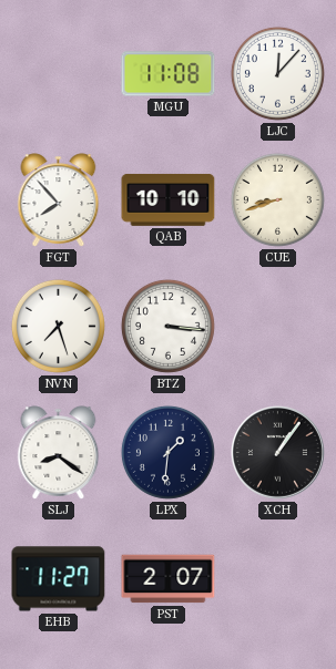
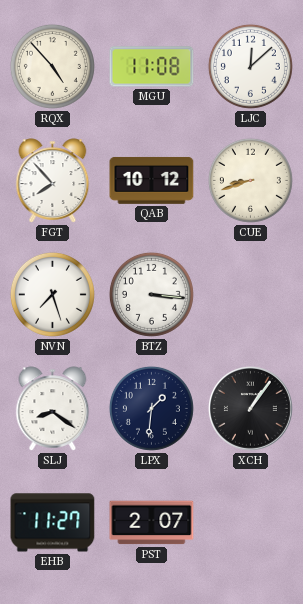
RQX: none -> 4:53 (52, 66)
LJC: 12:07 -> 12:08 (250, 66)
QAB: 10:10 -> 10:12 (152, 180)
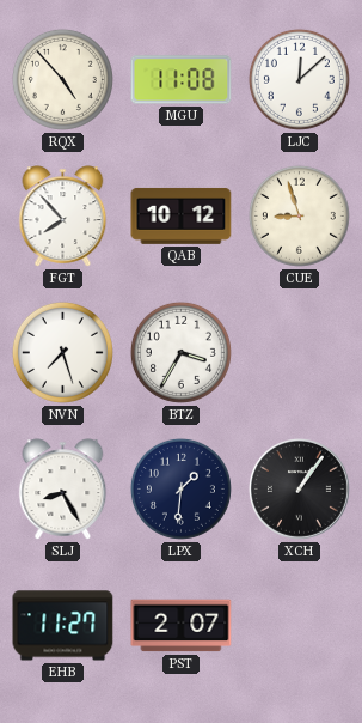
CUE: 8:42 -> 8:57 (299, 215)
BTZ: 3:16 -> 3:35 (180, 352)
SLJ: 8:21 -> 8:25 (63, 490)
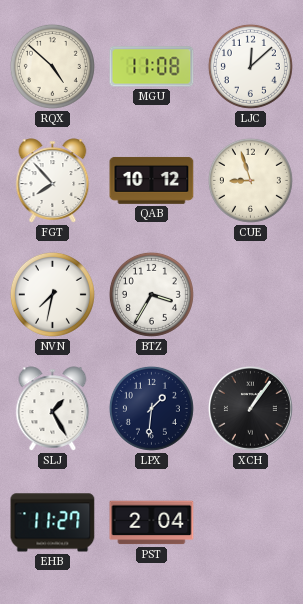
RQX: 4:53 -> 4:52 (52, 66)
NVN: 7:27 -> 7:32 (52, 294)
SLJ: 8:25 -> 1:25 (53, 409)
PST: 2:07 -> 2:04 (152, 523)
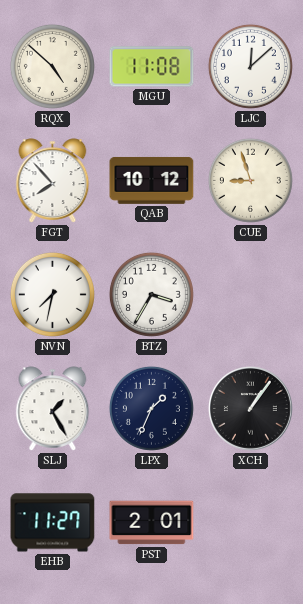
LPX: 1:31 -> 1:34 (151, 408)
PST: 2:04 -> 2:01 (152, 523)
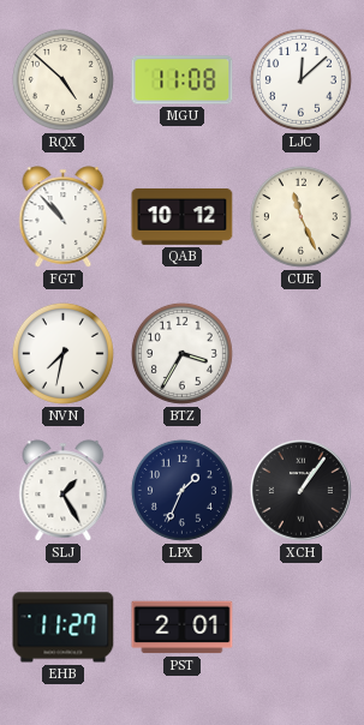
FGT: 7:53 -> 10:53 (64, 217)
CUE: 8:57 -> 11:26 (300, 216)
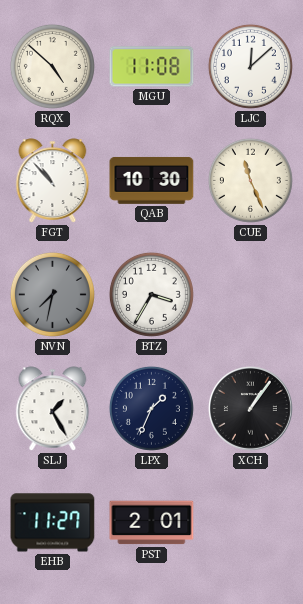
QAB: 10:12 -> 10:30 (152, 180)
NVN dial: white -> grey (52, 294)
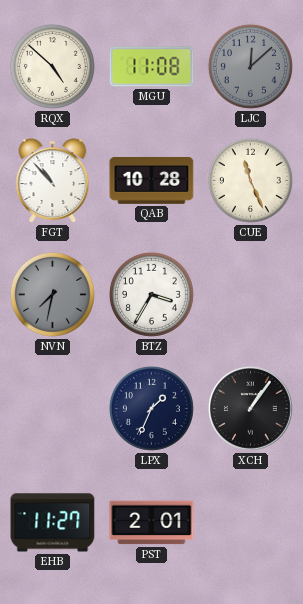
LJC dial: white -> grey (250, 66)
QAB: 10:30 -> 10:28 (152, 180)
SLJ: 1:25 -> none (53, 409)
